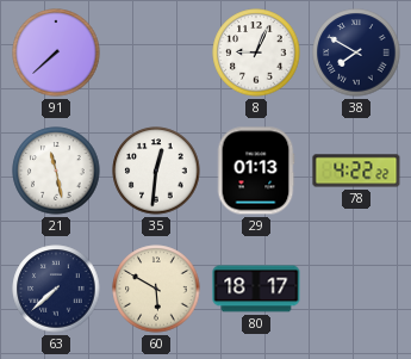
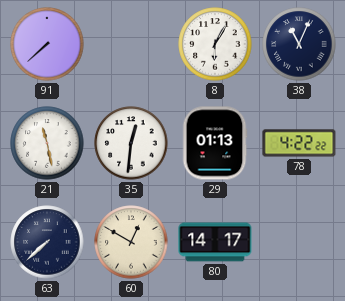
8: 9:04 -> 6:05 (215, 44)
38: 7:50 -> 11:04 (299, 44)
60: 5:50 -> 12:50 (131, 242)
80: 18:17 -> 14:17 (215, 242)
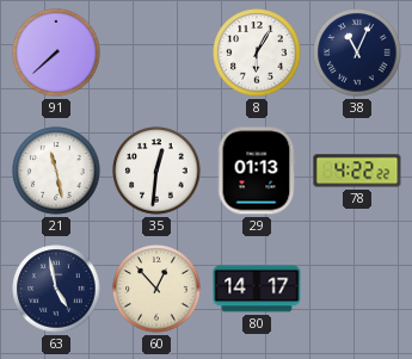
63: 7:38 -> 4:58 (56, 289)
60: 12:50 -> 12:53 (156, 289)
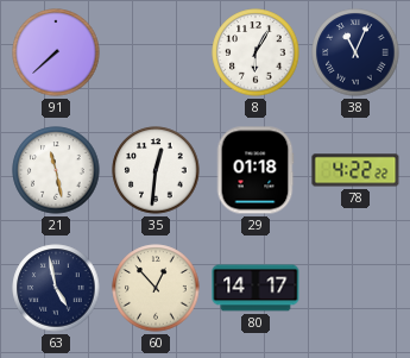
29: 01:13 -> 01:18 (256, 170)
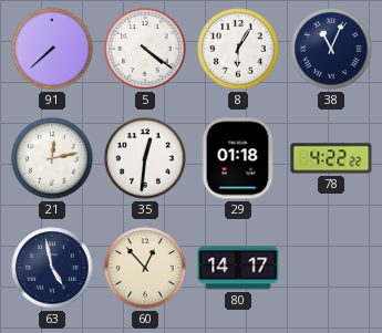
5: none -> 4:21 (145, 49)
21: 11:28 -> 12:13 (52, 158)
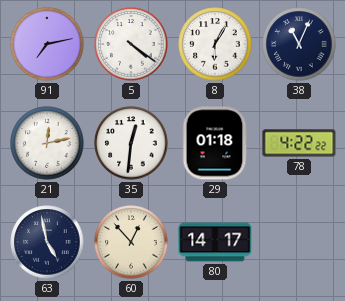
91: 7:38 -> 7:13 (47, 44)
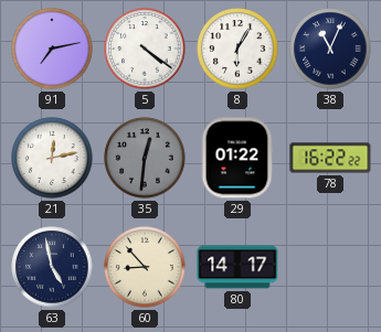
35 dial: white -> grey (145, 158)
29: 01:18 -> 01:22 (237, 158)
78: 4:22 -> 16:22 (330, 158)
60: 12:53 -> 8:53 (145, 267)
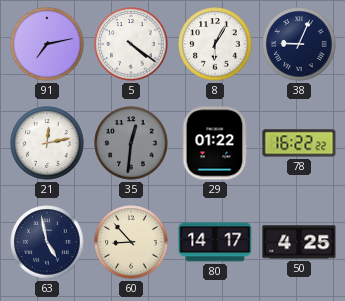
38: 11:04 -> 9:04 (299, 44)
50: none -> 4:25 (299, 242)
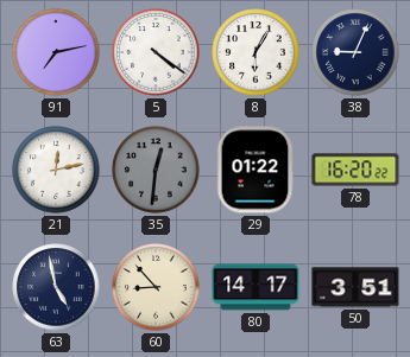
78: 16:22 -> 16:20 (355, 170)
50: 4:25 -> 3:51 (355, 287)
